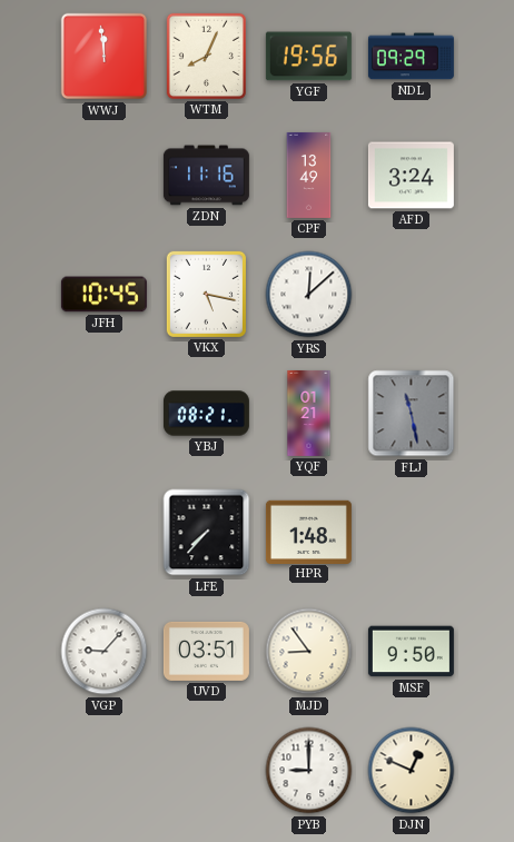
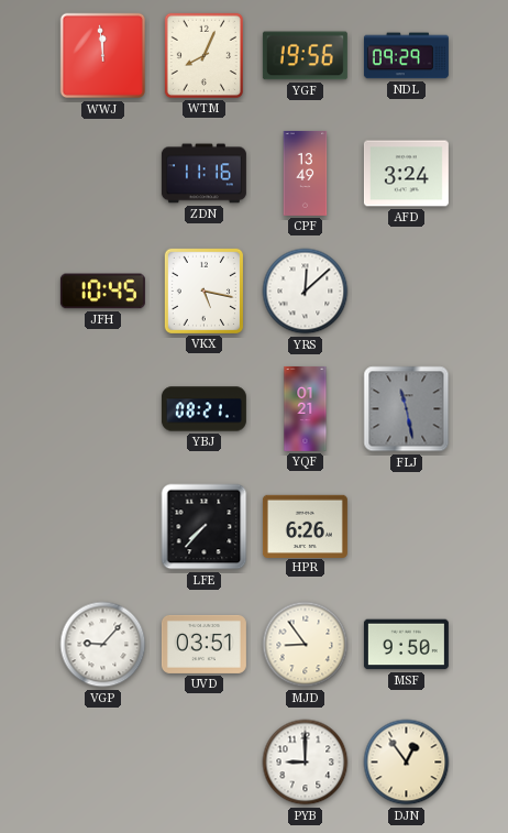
HPR: 1:48 -> 6:26 (305, 526)
DJN: 12:49 -> 12:54 (407, 763)
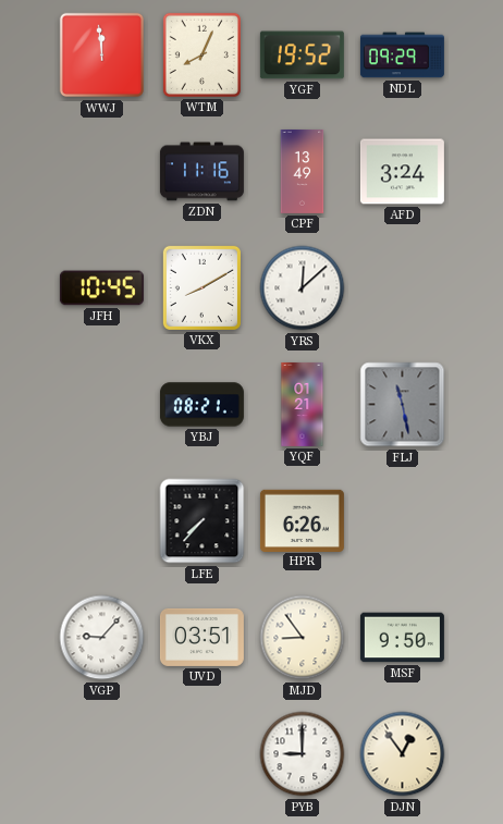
YGF: 19:56 -> 19:52 (302, 56)
VKX: 5:17 -> 8:10 (201, 287)
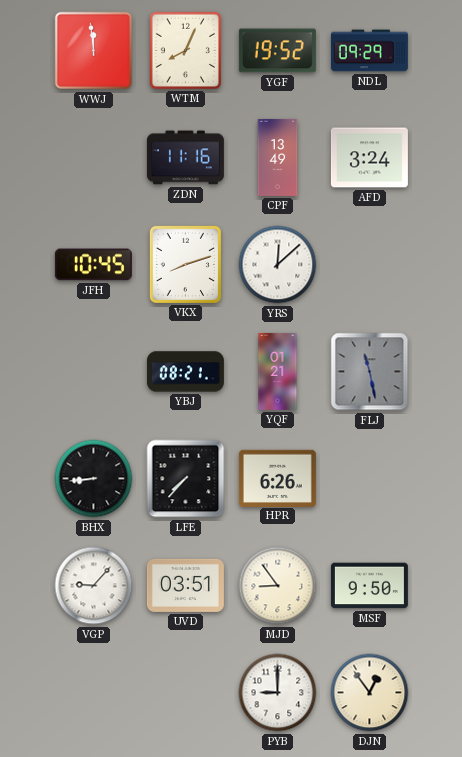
VKX: 8:10 -> 8:12 (185, 264)
BHX: none -> 8:44 (94, 479)
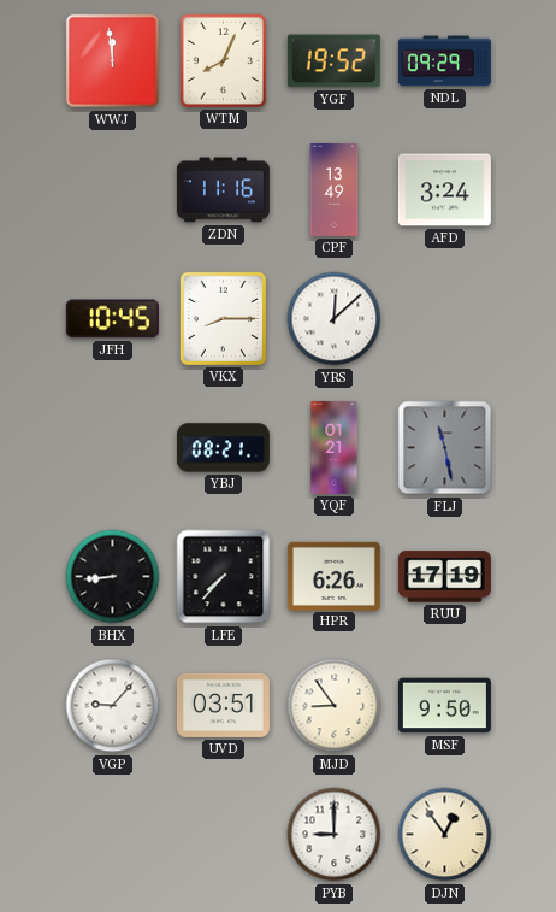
VKX: 8:12 -> 8:15 (223, 318)
RUU: none -> 17:19 (444, 577)
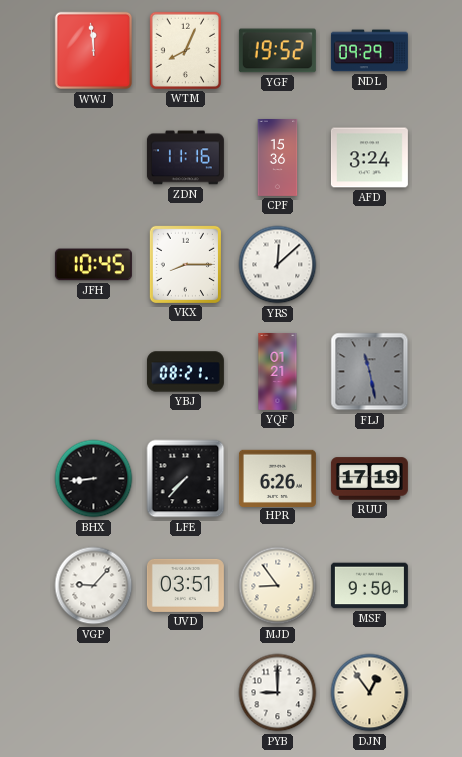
CPF: 13:49 -> 15:36 (278, 157)
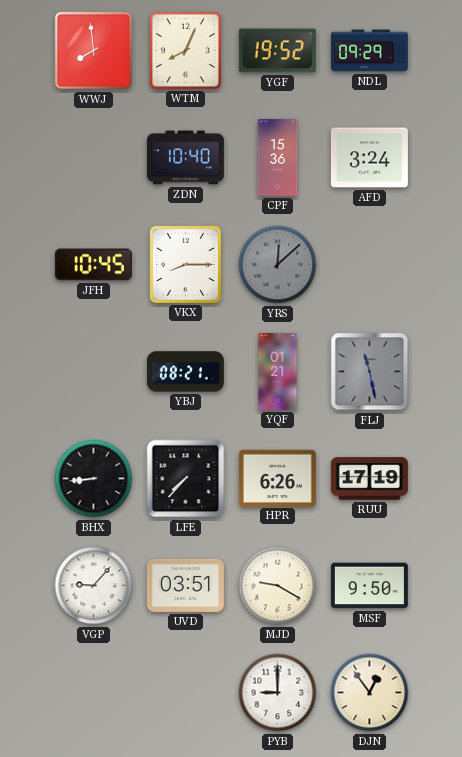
WWJ: 11:59 -> 7:59 (94, 51)
ZDN: 11:16 -> 10:40 (185, 158)
YRS dial: white -> grey (278, 265)
MJD: 8:54 -> 9:20 (278, 586)
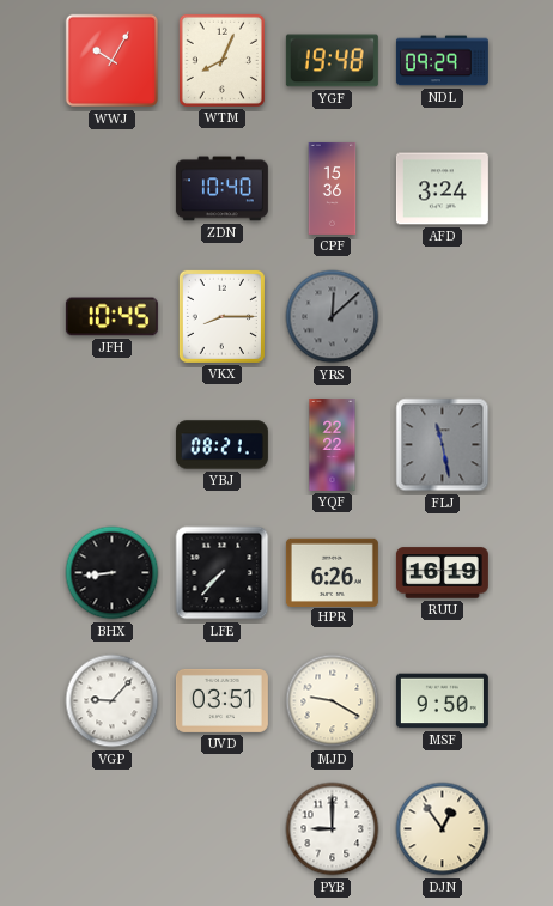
WWJ: 7:59 -> 10:05 (113, 61)
YGF: 19:52 -> 19:48 (332, 61)
YQF: 01:21 -> 22:22 (333, 444)
RUU: 17:19 -> 16:19 (442, 573)
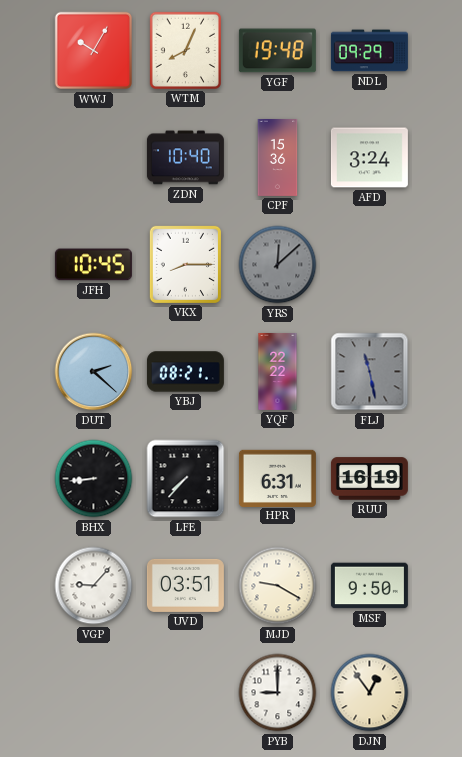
DUT: none -> 2:22 (94, 372)
HPR: 6:26 -> 6:31 (277, 478)
